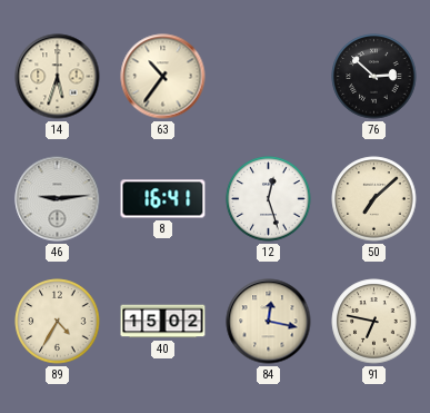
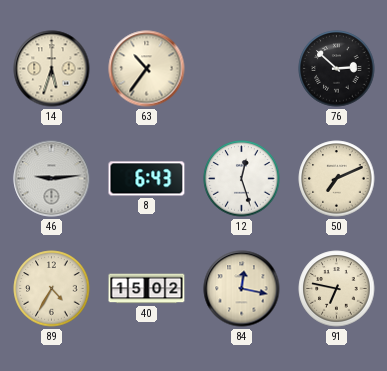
8: 16:41 -> 6:43 (147, 179)
50: 7:08 -> 7:11 (337, 179)
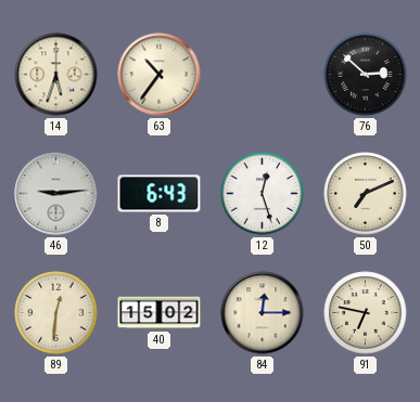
89: 4:35 -> 12:31 (56, 313)
84: 12:17 -> 12:15 (263, 313)
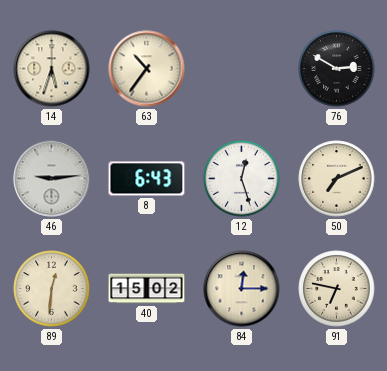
76: 2:52 -> 2:50 (337, 69)
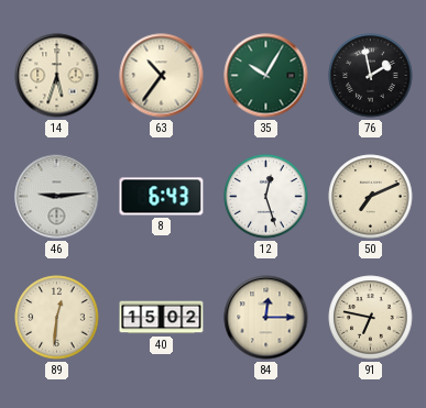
35: none -> 10:05 (266, 76)
76: 2:50 -> 1:58 (371, 76)
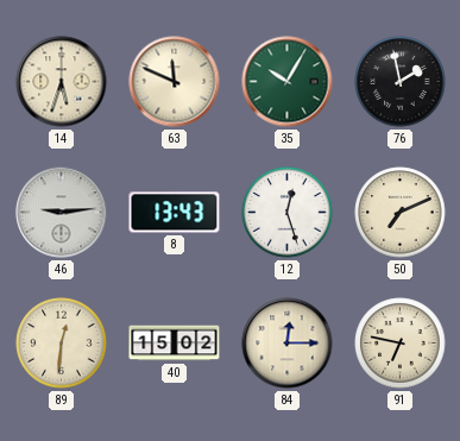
63: 10:36 -> 11:49 (175, 82)
8: 6:43 -> 13:43 (175, 213)
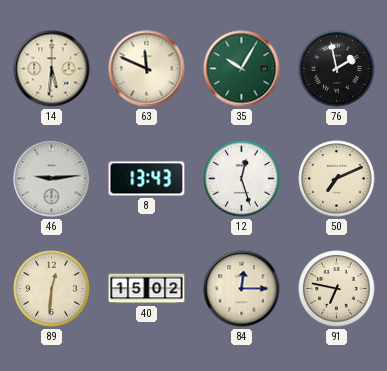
14: 5:33 -> 5:31 (52, 69)
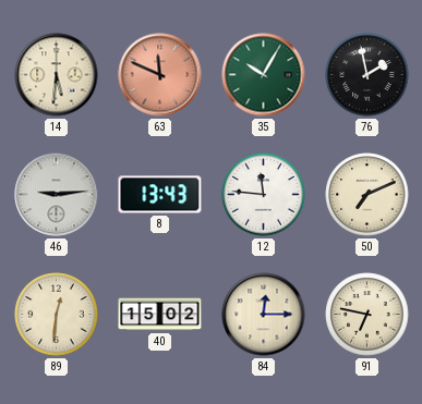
63 dial: cream -> salmon (160, 75)
12: 12:27 -> 11:46 (264, 195)
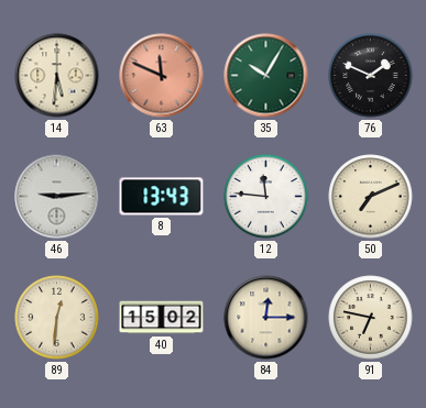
76: 1:58 -> 1:49 (371, 76)
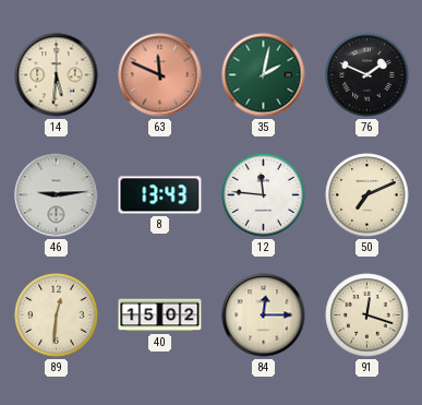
35: 10:05 -> 2:02 (264, 75)
91: 6:47 -> 12:18 (367, 315)
